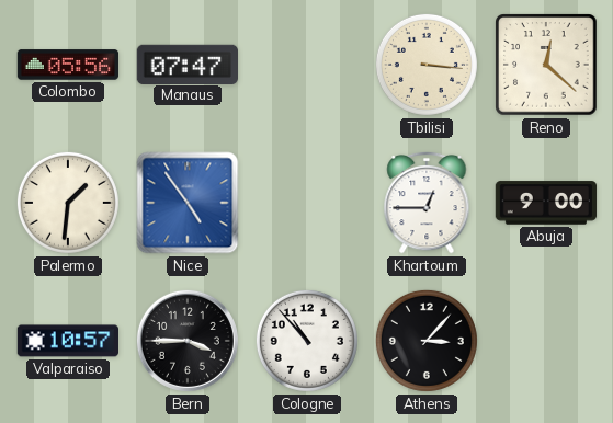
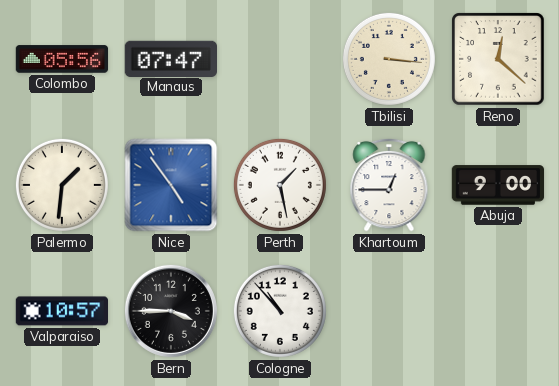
Perth: none -> 1:28 (280, 185)
Athens: 3:07 -> none (427, 341)
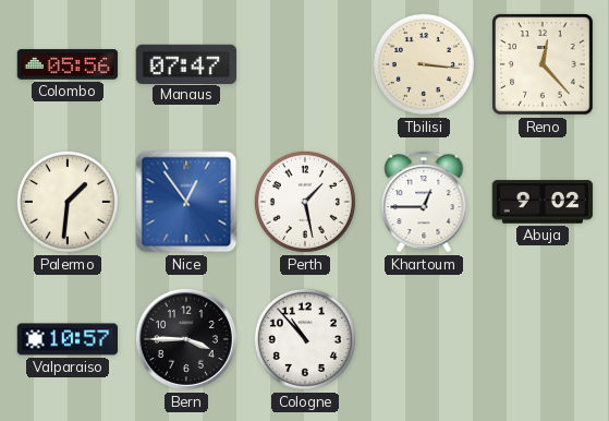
Reno: 12:22 -> 12:23 (543, 64)
Nice: 4:54 -> 12:54 (186, 202)
Abuja: 9:00 -> 9:02 (543, 202)
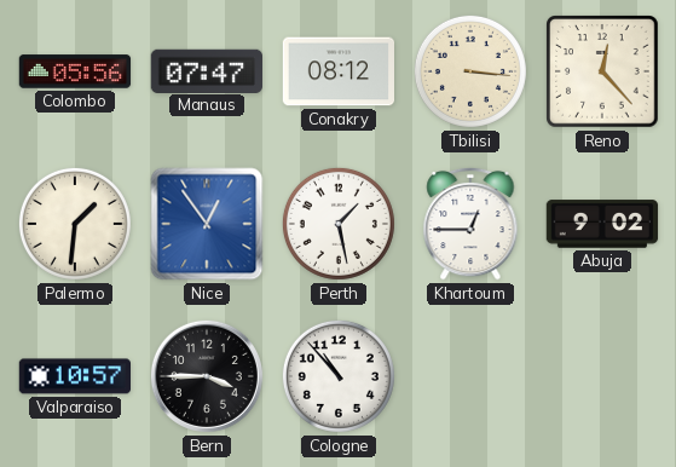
Conakry: none -> 08:12 (339, 71)
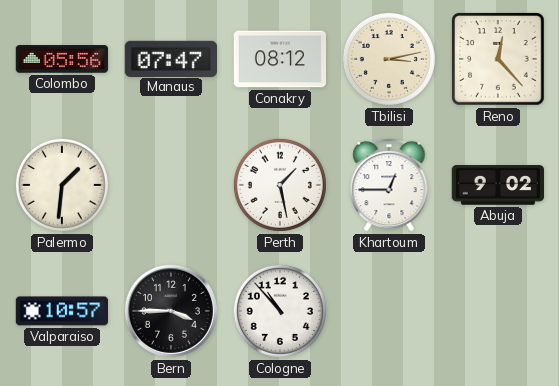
Tbilisi: 3:16 -> 3:13 (389, 59)
Nice: 12:54 -> none (207, 224)
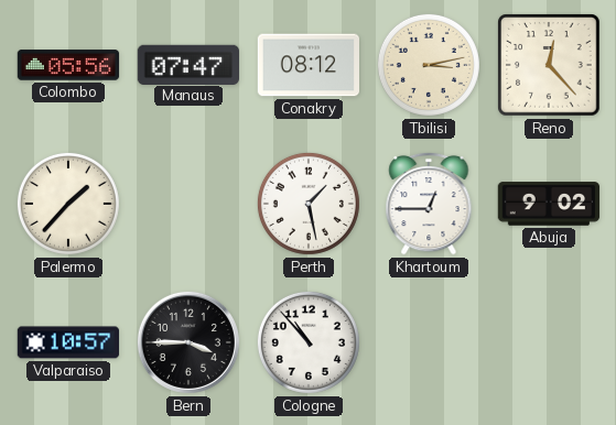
Palermo: 1:31 -> 1:37 (68, 204)
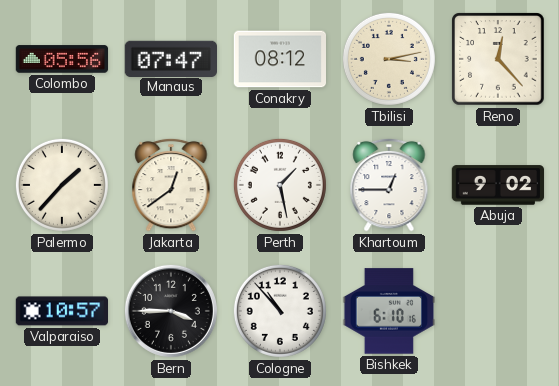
Jakarta: none -> 12:39 (171, 185)
Bishkek: none -> 6:10 (389, 311)
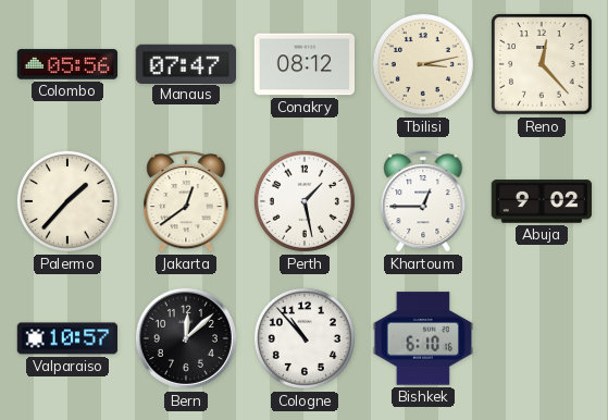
Bern: 3:45 -> 12:08 (186, 338)
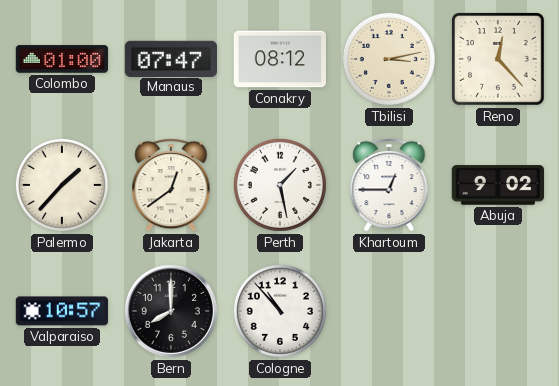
Colombo: 05:56 -> 01:00 (62, 59)
Bern: 12:08 -> 8:00 (171, 311)
Bishkek: 6:10 -> none (423, 338)
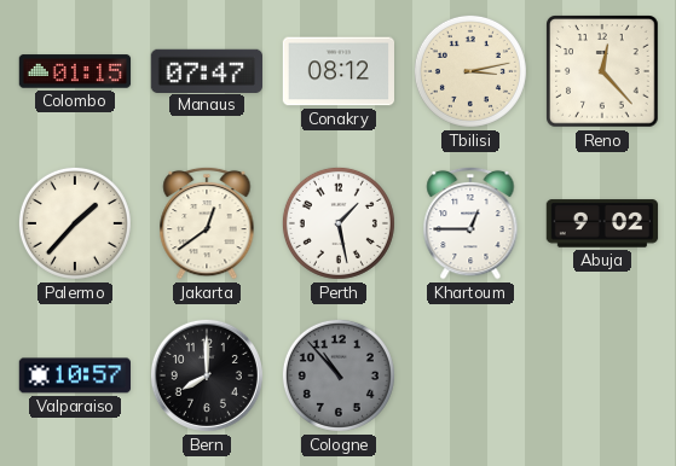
Colombo: 01:00 -> 01:15 (75, 71)
Cologne dial: white -> grey (339, 375)
